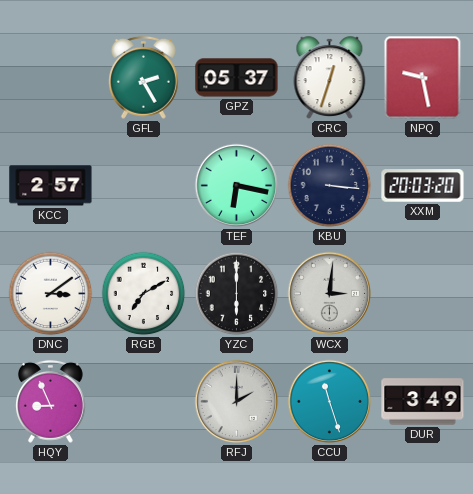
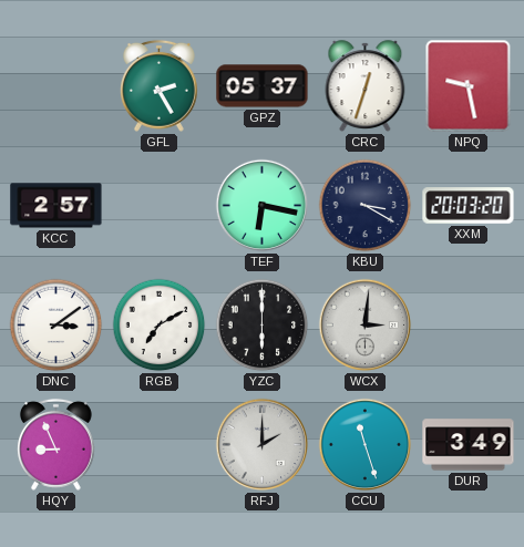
KBU: 3:16 -> 3:20 (366, 206)
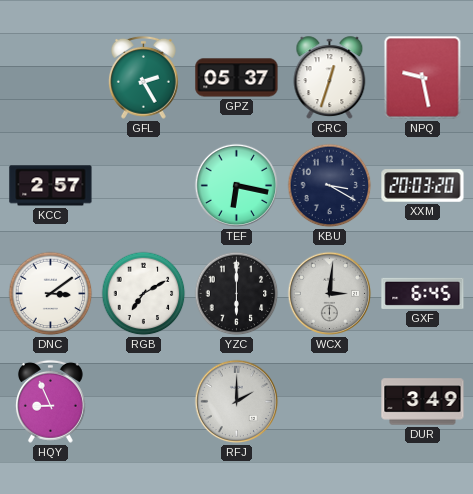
GXF: none -> 6:45 (423, 293)
CCU: 11:27 -> none (366, 445)
